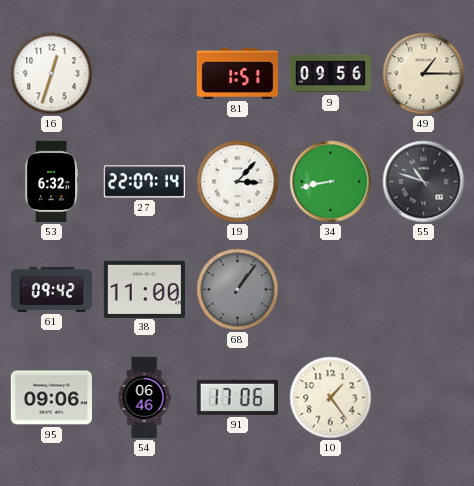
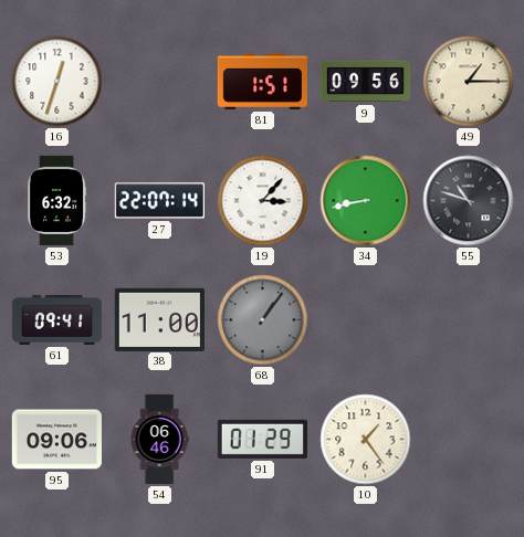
61: 09:42 -> 09:41 (57, 319)
91: 17:06 -> 01:29 (262, 439)
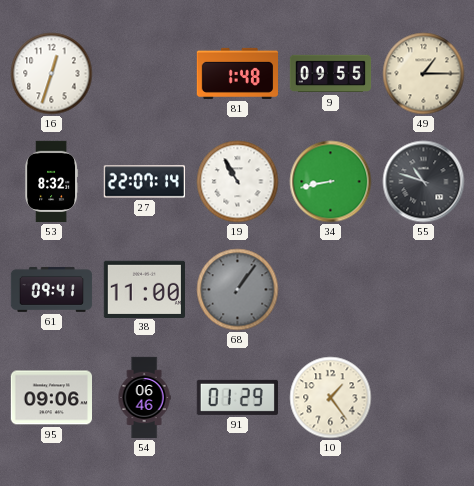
81: 1:51 -> 1:48 (237, 73)
9: 09:56 -> 09:55 (331, 74)
53: 6:32 -> 8:32 (52, 182)
19: 3:07 -> 10:55 (238, 182)
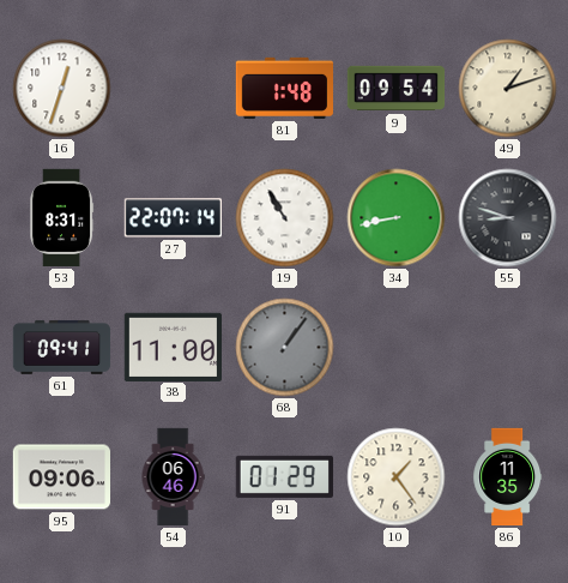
9: 09:55 -> 09:54 (397, 89)
49: 1:15 -> 1:12 (508, 89)
53: 8:32 -> 8:31 (62, 218)
55: 10:48 -> 8:48 (508, 218)
86: none -> 11:35 (508, 477)
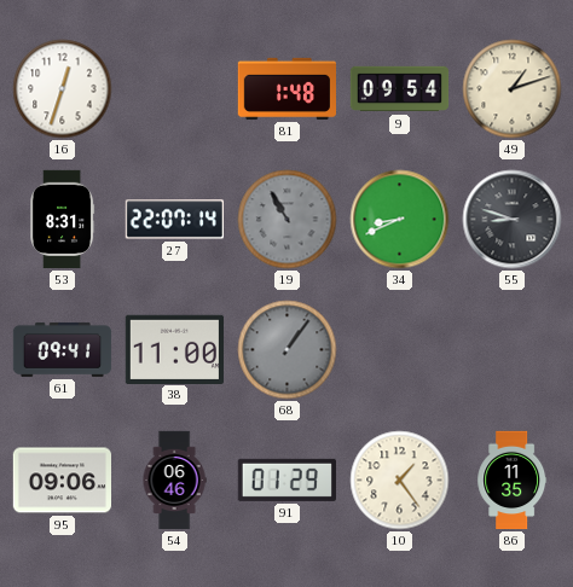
19 dial: white -> grey (288, 220)
34: 8:43 -> 8:41 (400, 220)
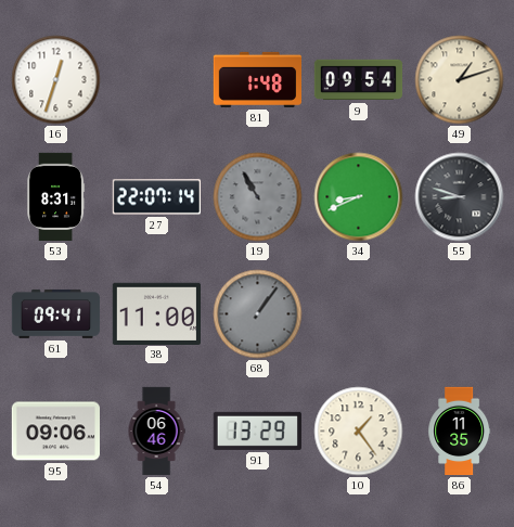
91: 01:29 -> 13:29 (257, 430)
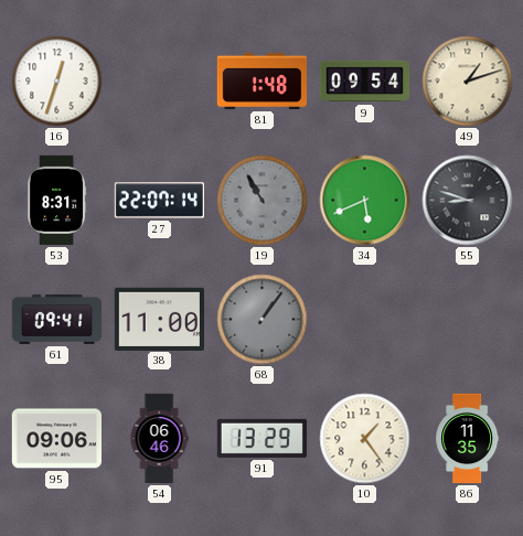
34: 8:41 -> 5:41 (365, 201)
